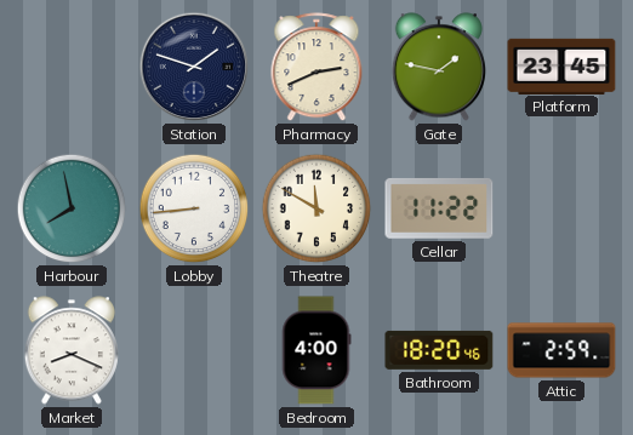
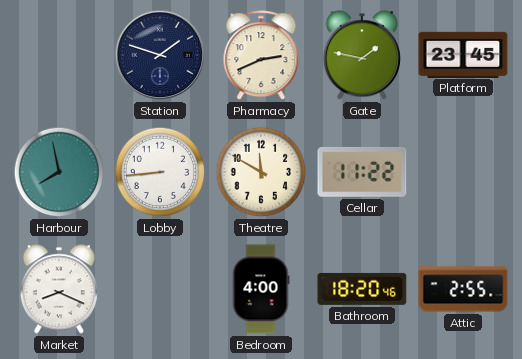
Attic: 2:59 -> 2:55 (463, 289)
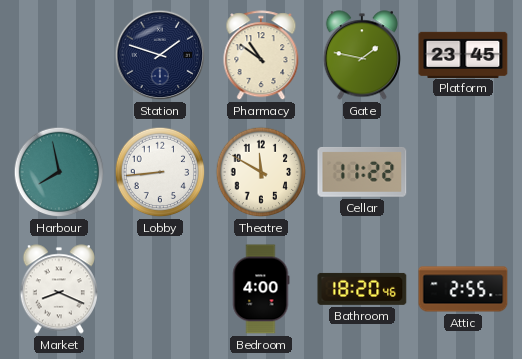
Pharmacy: 2:41 -> 10:51 (261, 56)
